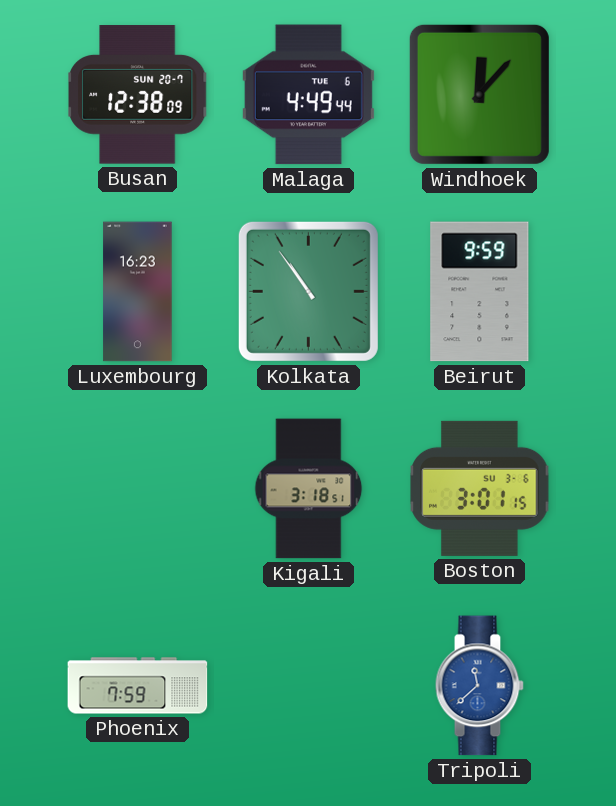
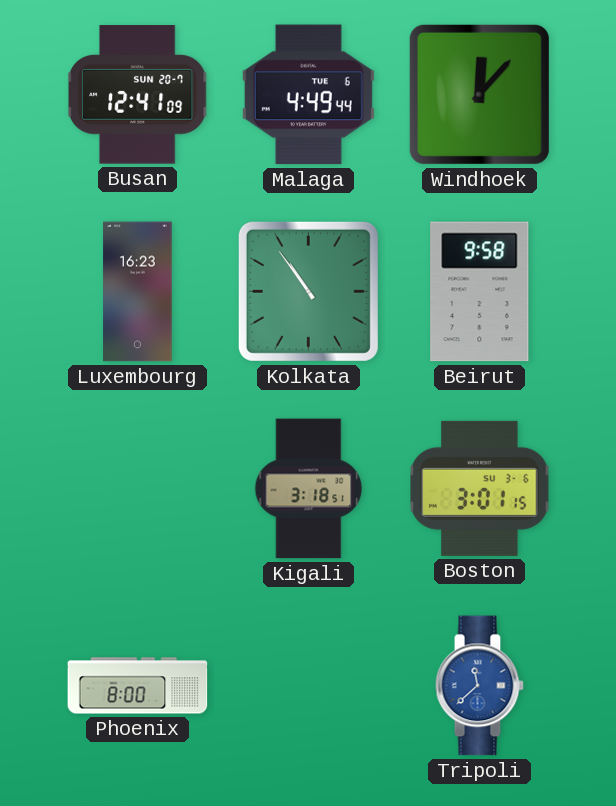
Busan: 12:38 -> 12:41 (137, 95)
Beirut: 9:59 -> 9:58 (480, 292)
Phoenix: 7:59 -> 8:00 (138, 686)
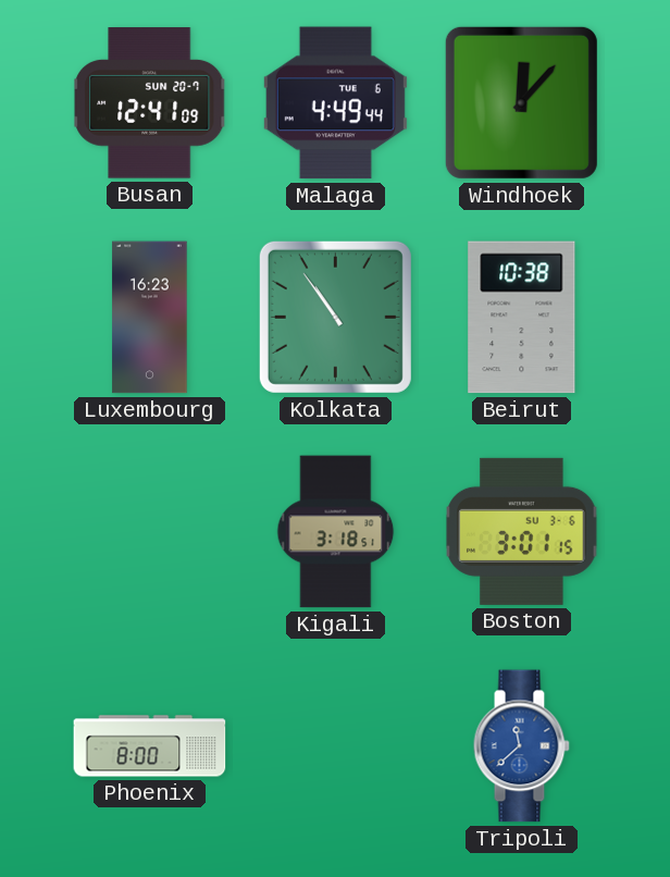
Beirut: 9:58 -> 10:38 (522, 318)
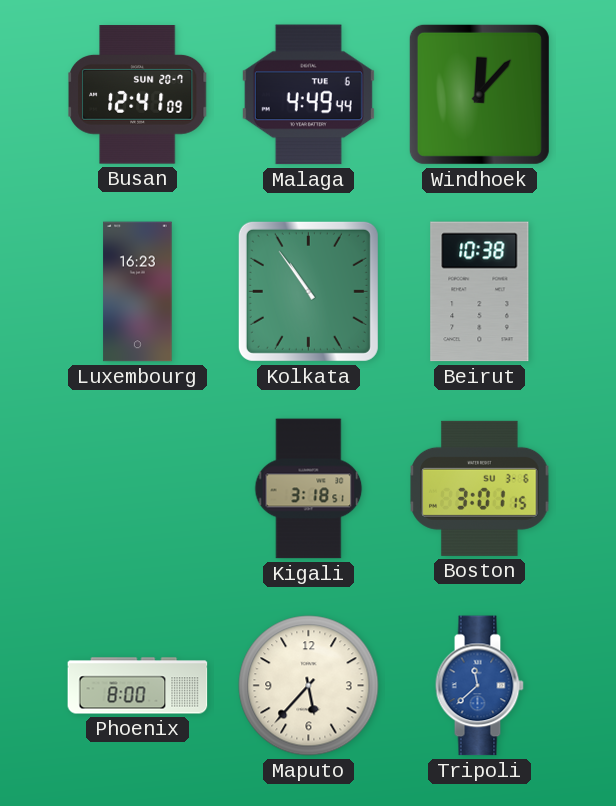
Maputo: none -> 5:37 (309, 686)
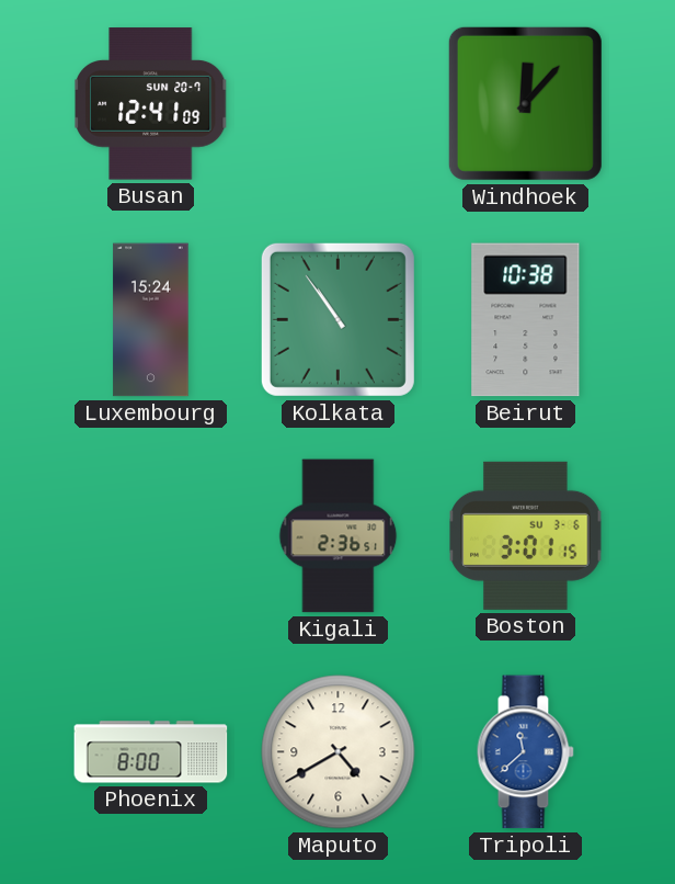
Malaga: 4:49 -> none (308, 95)
Luxembourg: 16:23 -> 15:24 (151, 320)
Kigali: 3:18 -> 2:36 (339, 536)
Maputo: 5:37 -> 4:40 (339, 752)
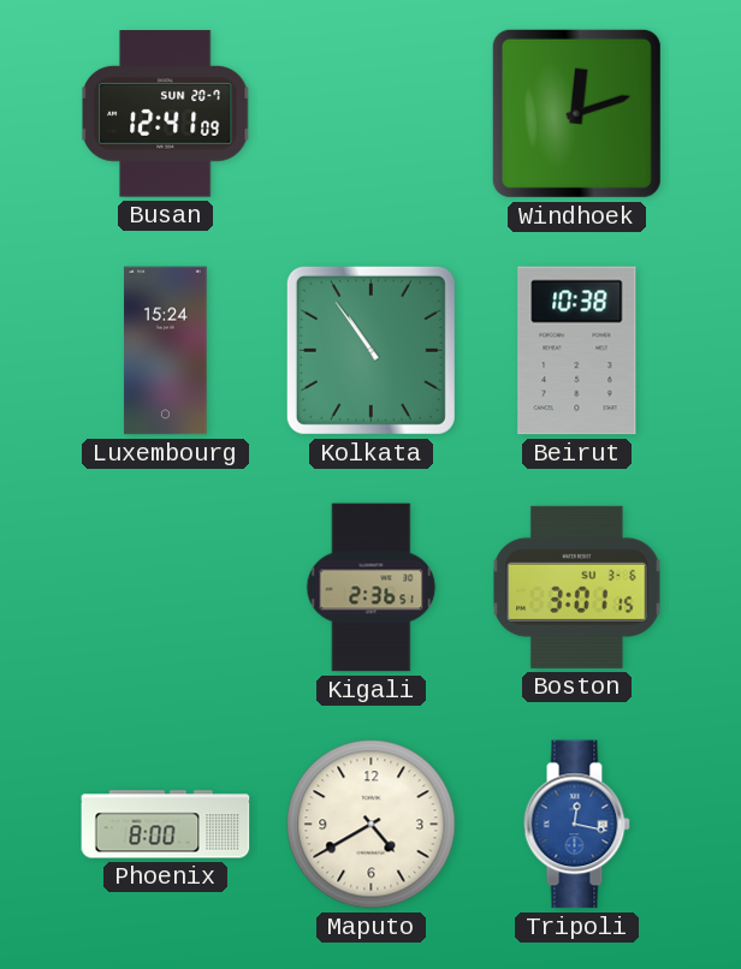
Windhoek: 12:07 -> 12:12 (576, 113)
Tripoli: 11:38 -> 12:17 (576, 825)
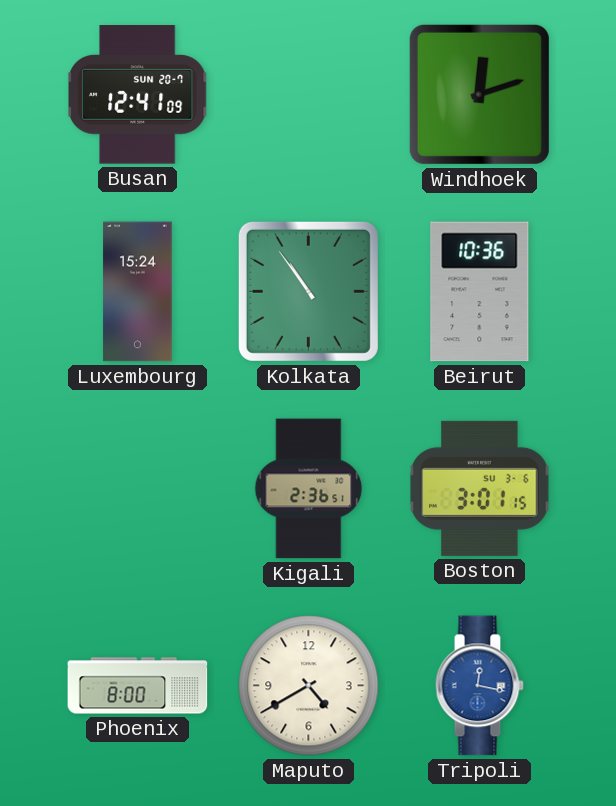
Beirut: 10:38 -> 10:36 (480, 292)
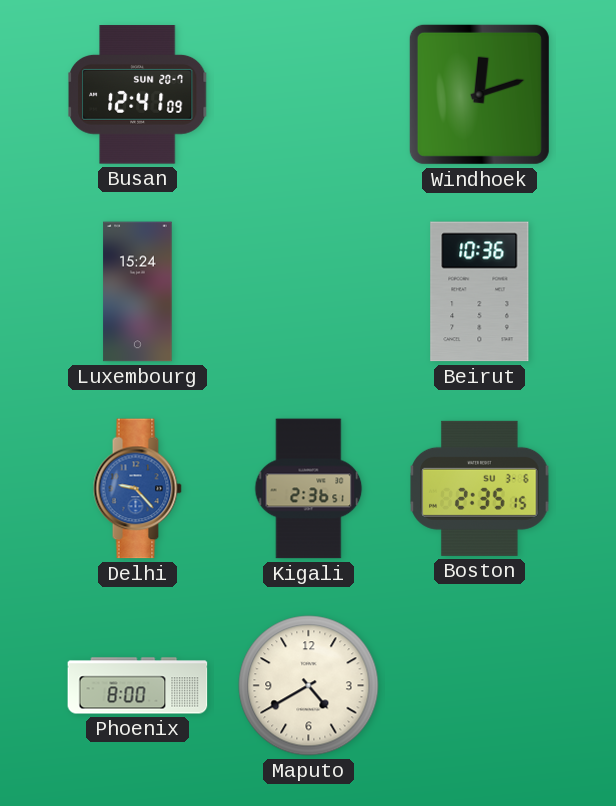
Kolkata: 10:54 -> none (308, 291)
Delhi: none -> 9:23 (137, 489)
Boston: 3:01 -> 2:35 (480, 488)
Tripoli: 12:17 -> none (479, 686)
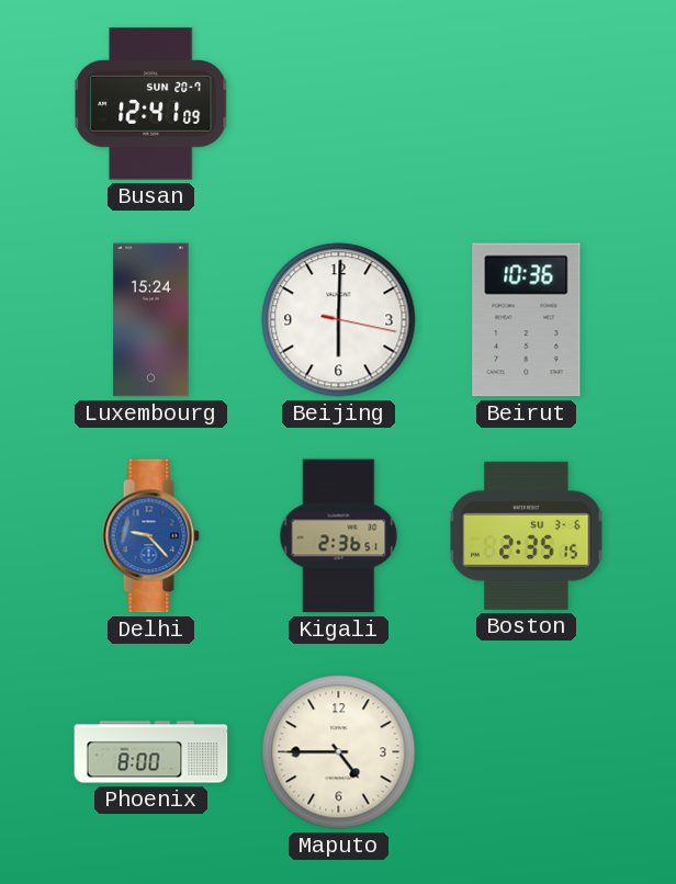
Windhoek: 12:12 -> none (479, 94)
Beijing: none -> 6:00 (339, 320)
Maputo: 4:40 -> 4:45 (339, 752)
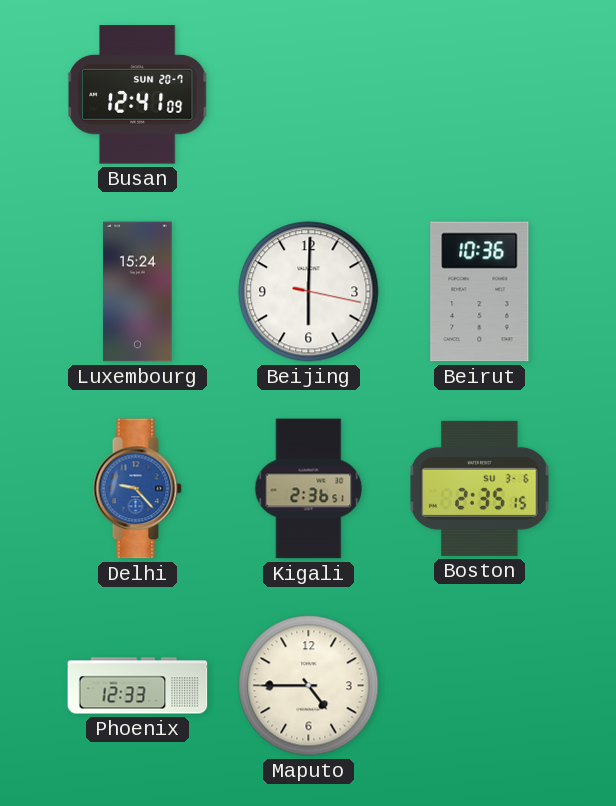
Phoenix: 8:00 -> 12:33 (138, 686)
